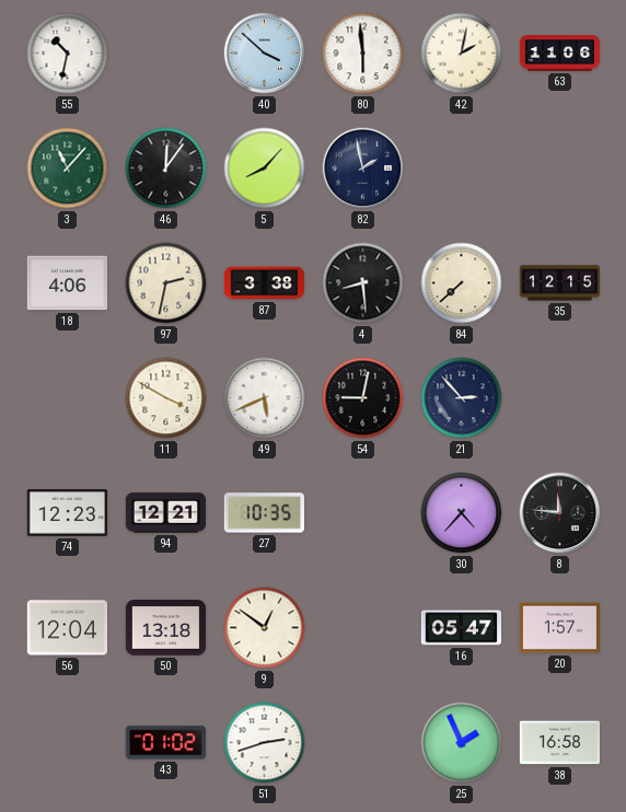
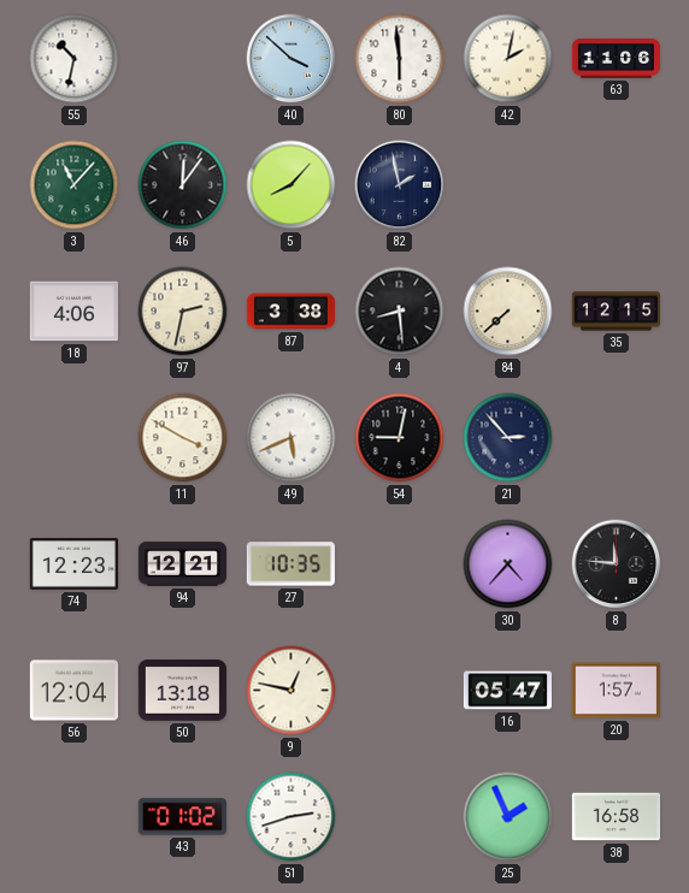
9: 12:51 -> 12:47 (291, 691)
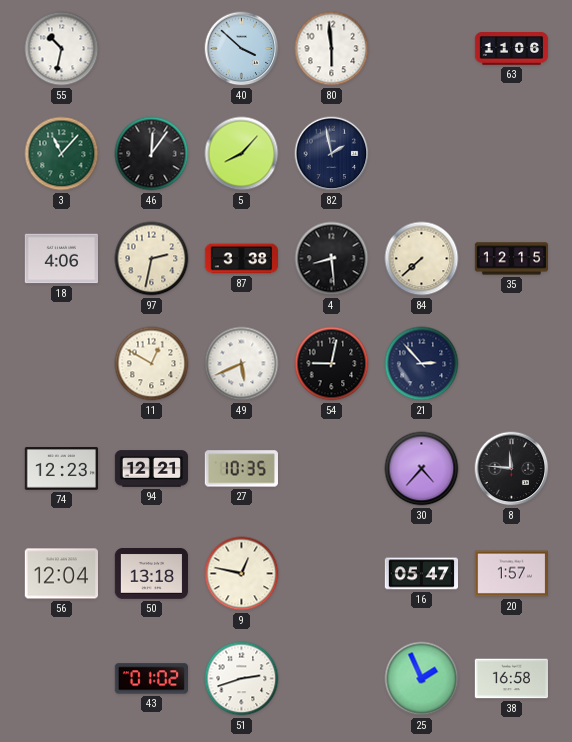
42: 2:02 -> none (508, 59)
11: 3:50 -> 12:50 (152, 364)
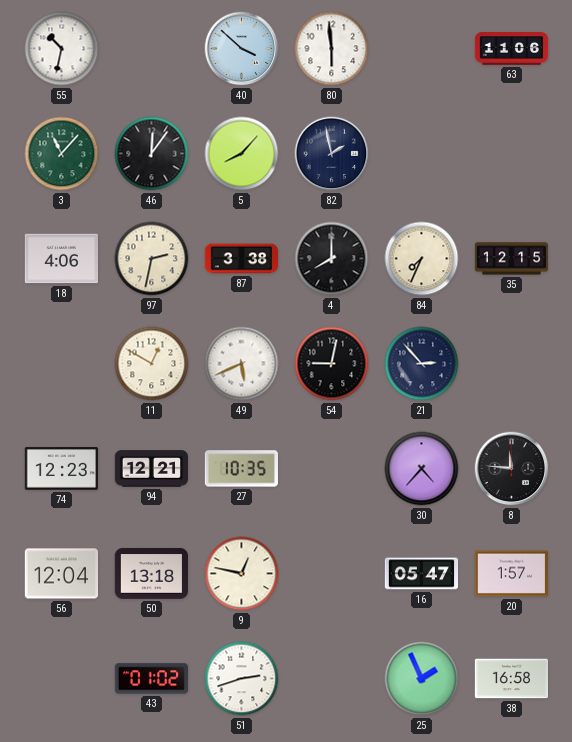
4: 8:29 -> 8:00 (332, 259)
84: 7:38 -> 7:34 (422, 259)
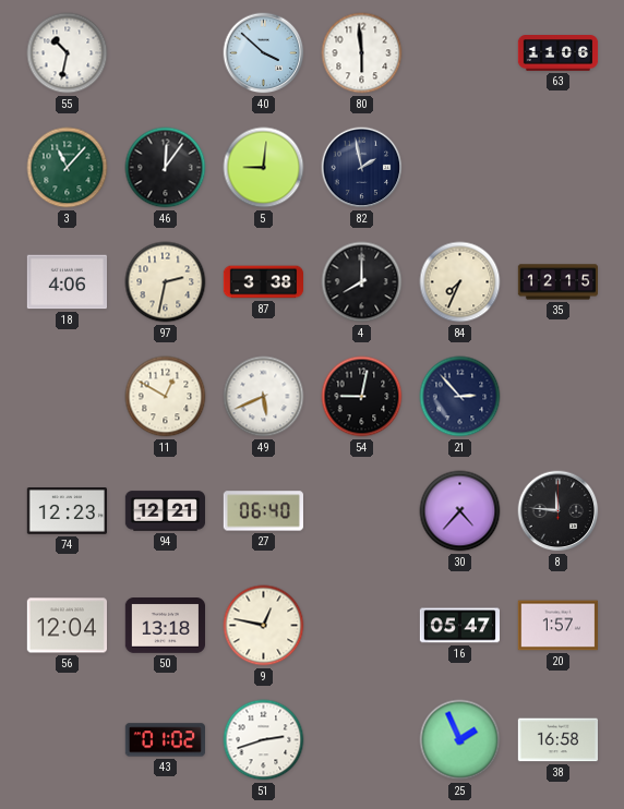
5: 8:07 -> 9:01 (264, 168)
27: 10:35 -> 06:40 (263, 511)
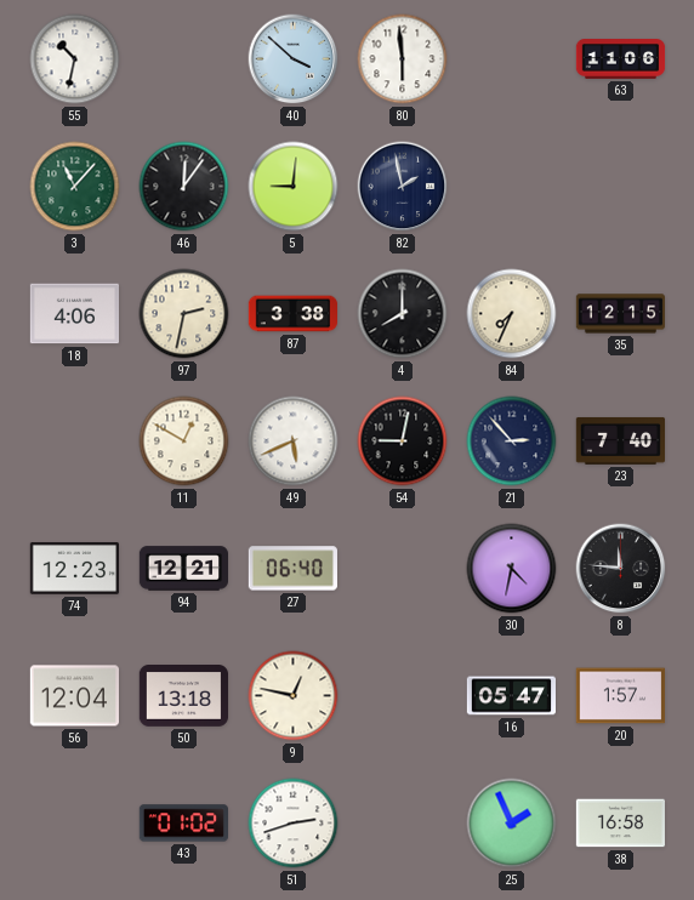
23: none -> 7:40 (620, 440)
30: 4:37 -> 4:32 (512, 569)
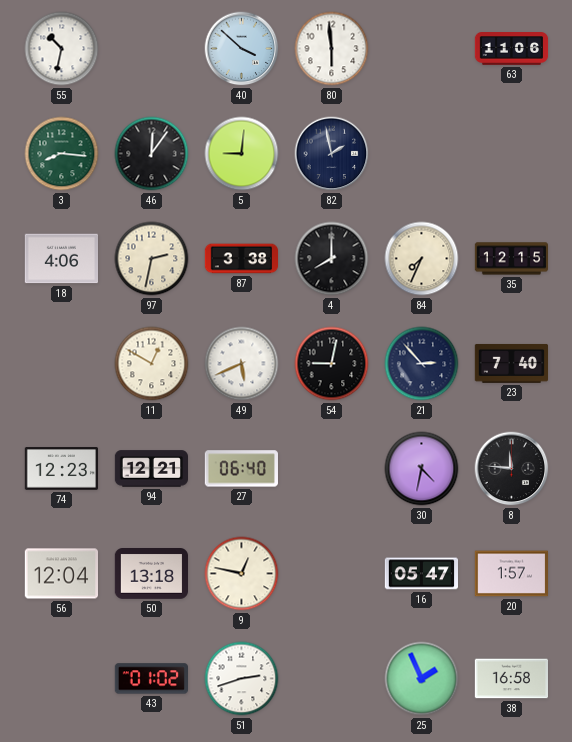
3: 11:07 -> 8:16 (62, 154)
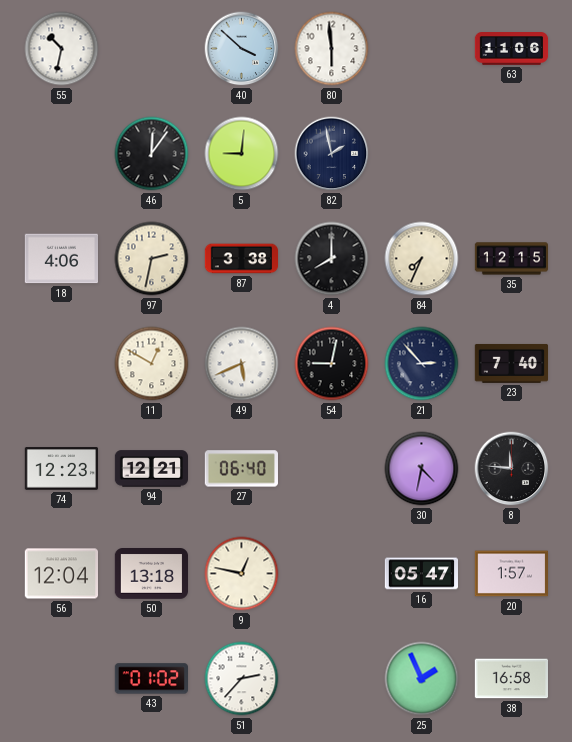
3: 8:16 -> none (62, 154)
51: 2:42 -> 2:37 (242, 679)
